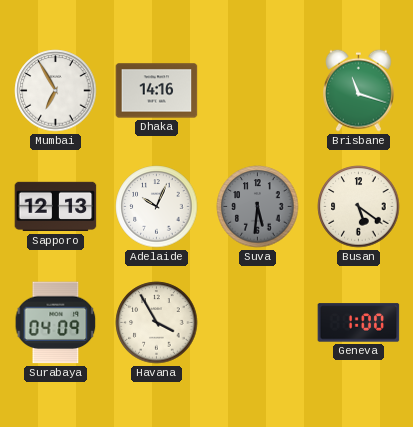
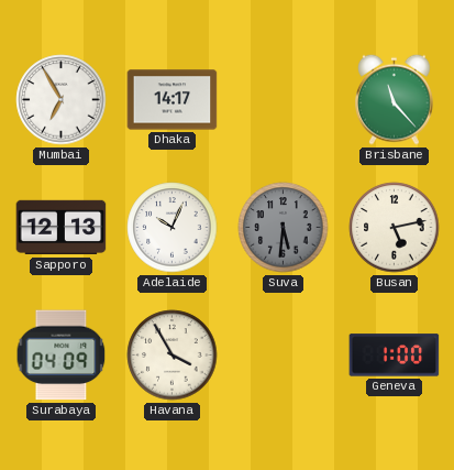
Dhaka: 14:16 -> 14:17 (173, 100)
Brisbane: 11:18 -> 11:23 (395, 99)
Busan: 5:21 -> 5:13 (395, 228)
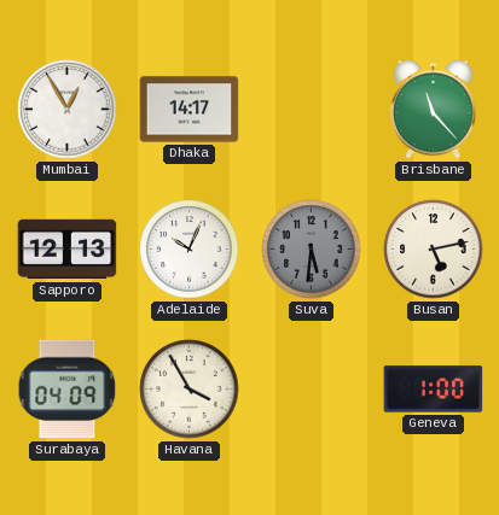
Mumbai: 6:55 -> 12:55 (68, 110)
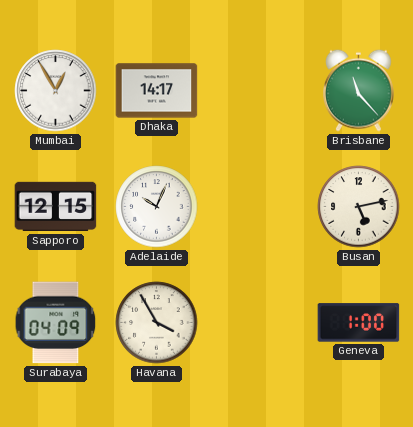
Sapporo: 12:13 -> 12:15 (56, 207)
Suva: 5:31 -> none (312, 250)
